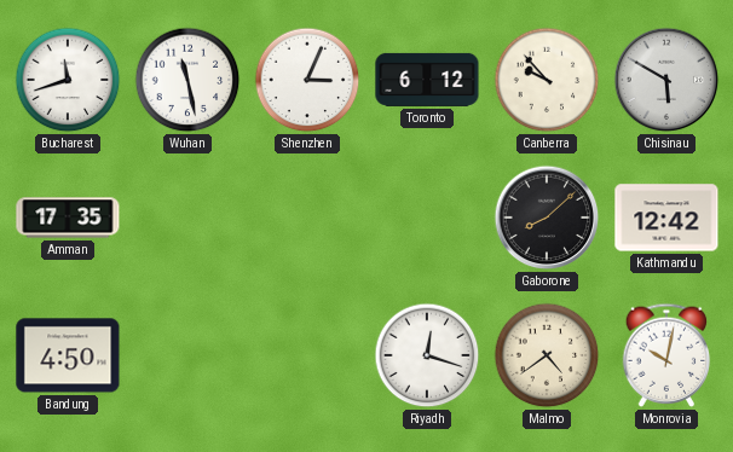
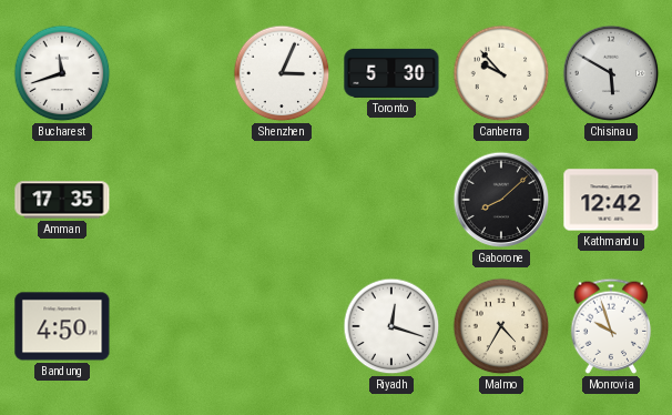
Wuhan: 11:28 -> none (187, 80)
Toronto: 6:12 -> 5:30 (391, 73)
Malmo: 4:39 -> 4:35 (501, 326)
Monrovia: 10:02 -> 9:57 (611, 326)
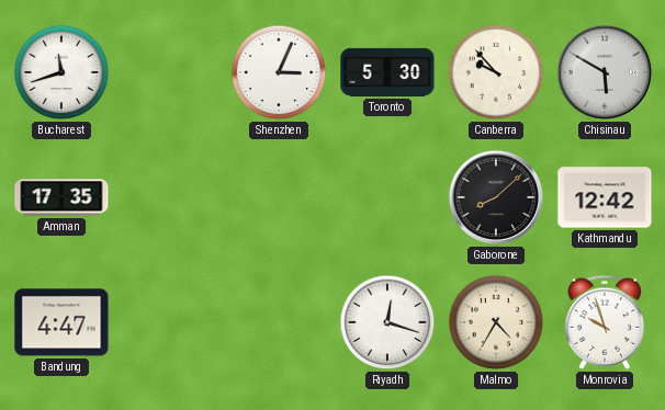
Bandung: 4:50 -> 4:47 (61, 322)
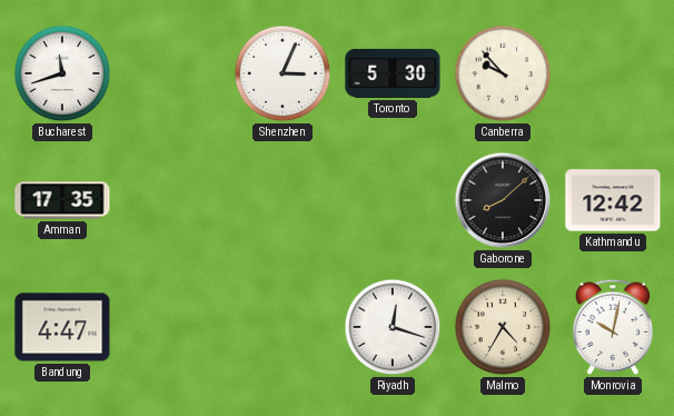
Chisinau: 5:50 -> none (605, 72)
Monrovia: 9:57 -> 10:02 (613, 327)
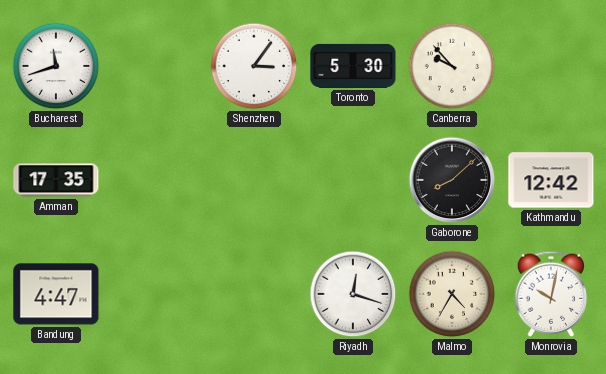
Shenzhen: 3:04 -> 3:06 (254, 66)
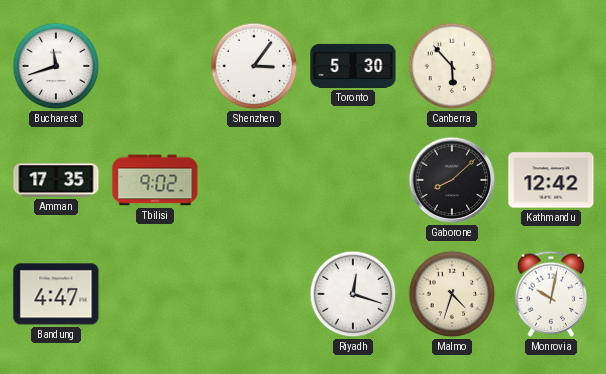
Canberra: 9:53 -> 5:53 (452, 66)
Tbilisi: none -> 9:02 (155, 180)
Malmo: 4:35 -> 4:33 (452, 294)
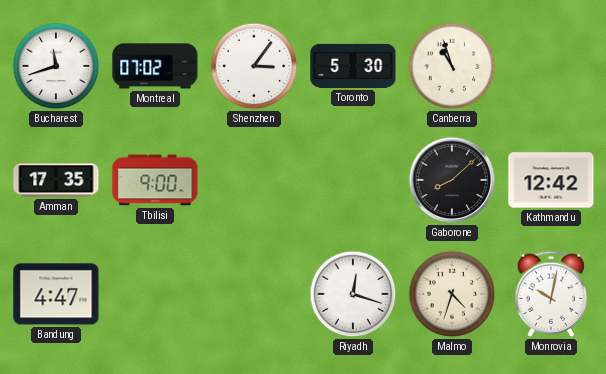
Montreal: none -> 07:02 (155, 66)
Canberra: 5:53 -> 10:57 (452, 66)
Tbilisi: 9:02 -> 9:00 (155, 180)
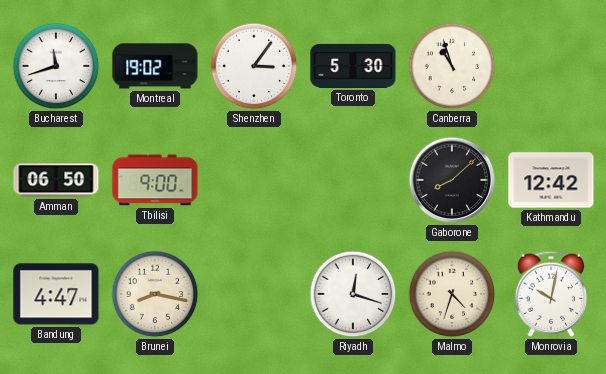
Montreal: 07:02 -> 19:02 (155, 66)
Amman: 17:35 -> 06:50 (56, 180)
Brunei: none -> 8:17 (155, 294)
